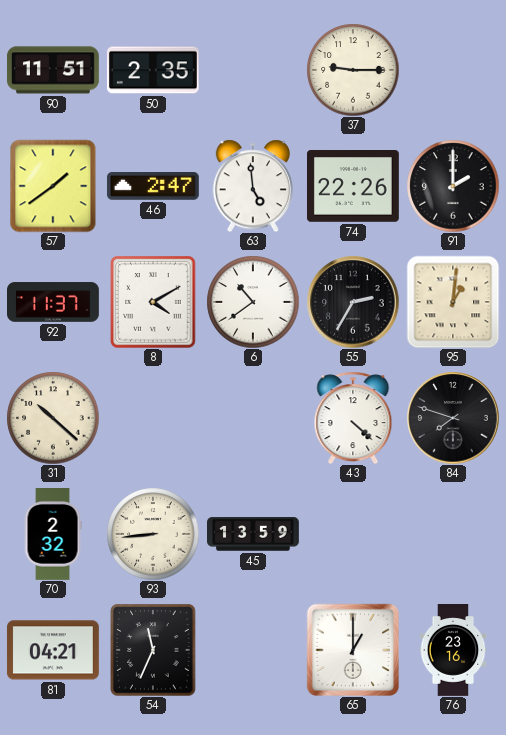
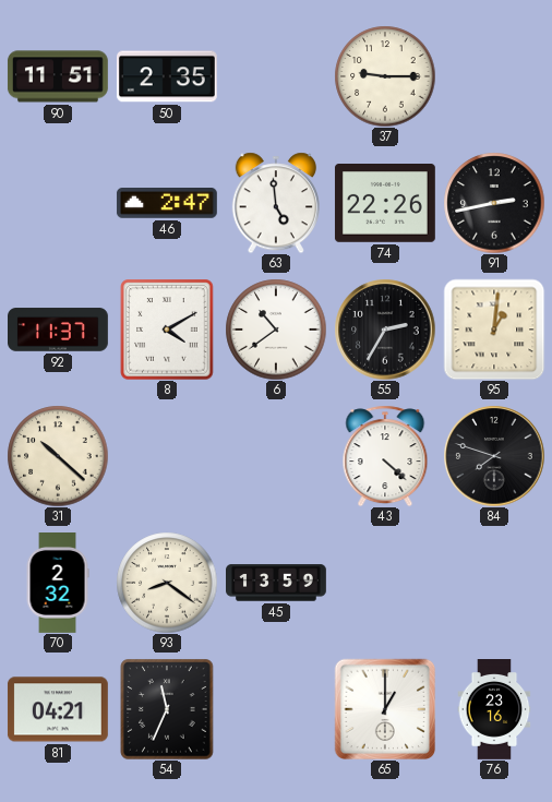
57: 1:39 -> none (53, 186)
91: 2:00 -> 2:43 (494, 203)
93: 8:44 -> 8:21 (167, 583)
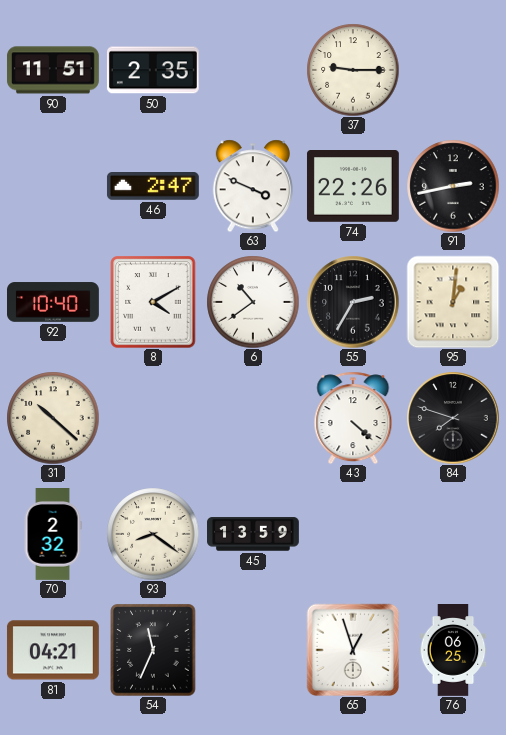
63: 4:59 -> 3:49 (253, 186)
92: 11:37 -> 10:40 (54, 302)
65: 1:00 -> 12:57 (353, 650)
76: 23:16 -> 06:25 (453, 651)
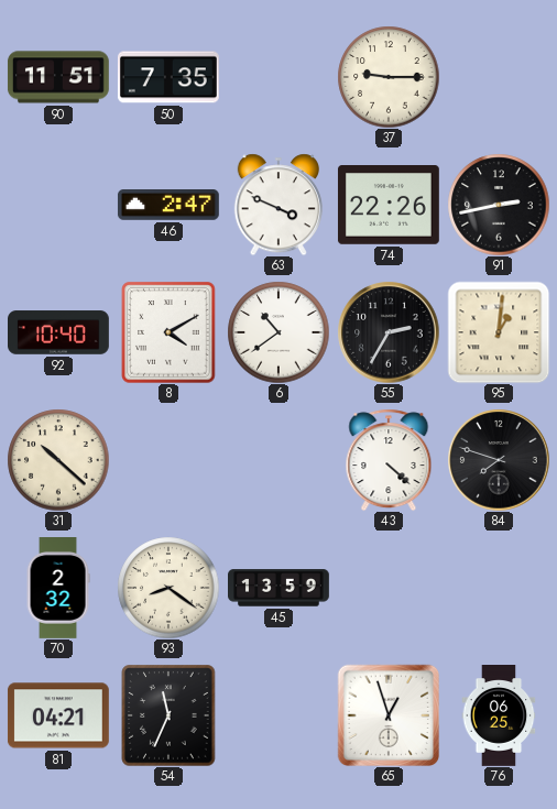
50: 2:35 -> 7:35 (168, 77)
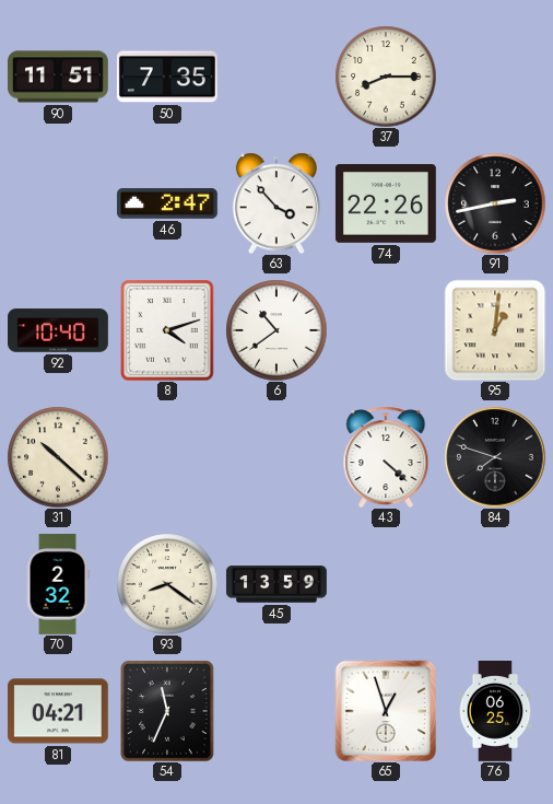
37: 9:15 -> 8:15 (386, 77)
63: 3:49 -> 3:53 (276, 203)
8: 4:10 -> 4:12 (167, 330)
55: 2:35 -> none (389, 332)
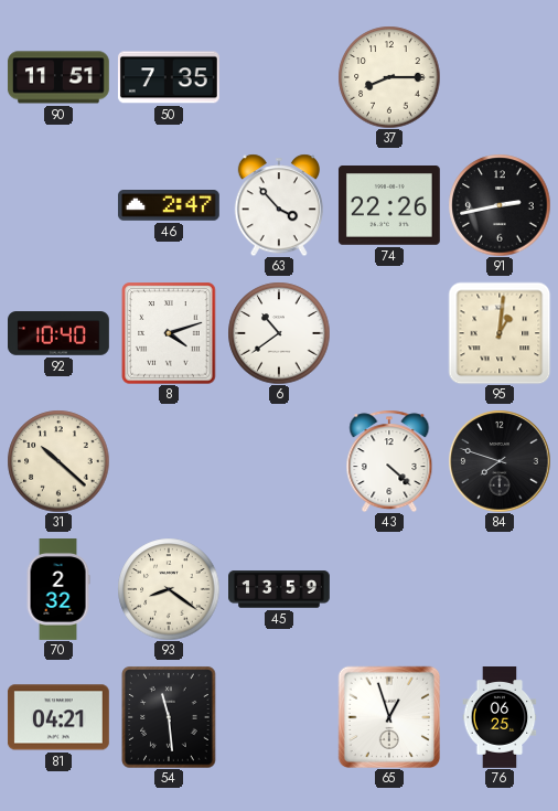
54: 11:34 -> 11:29 (169, 717)
